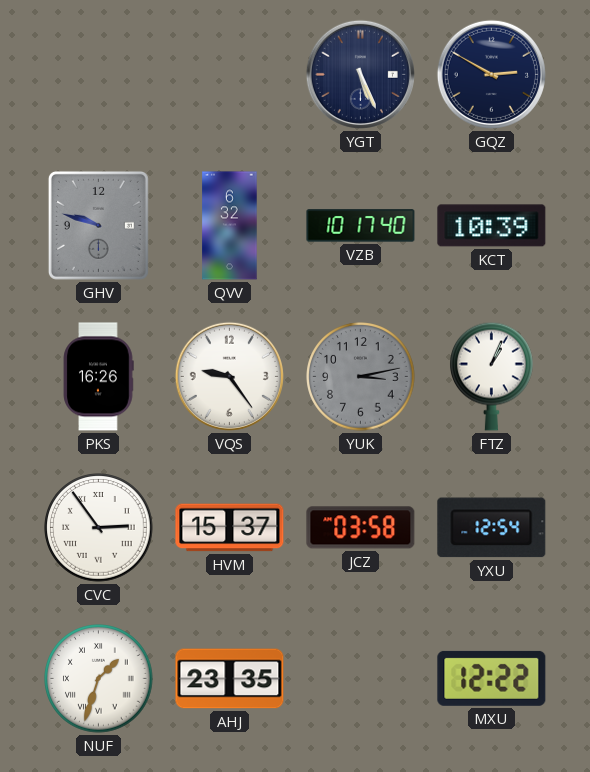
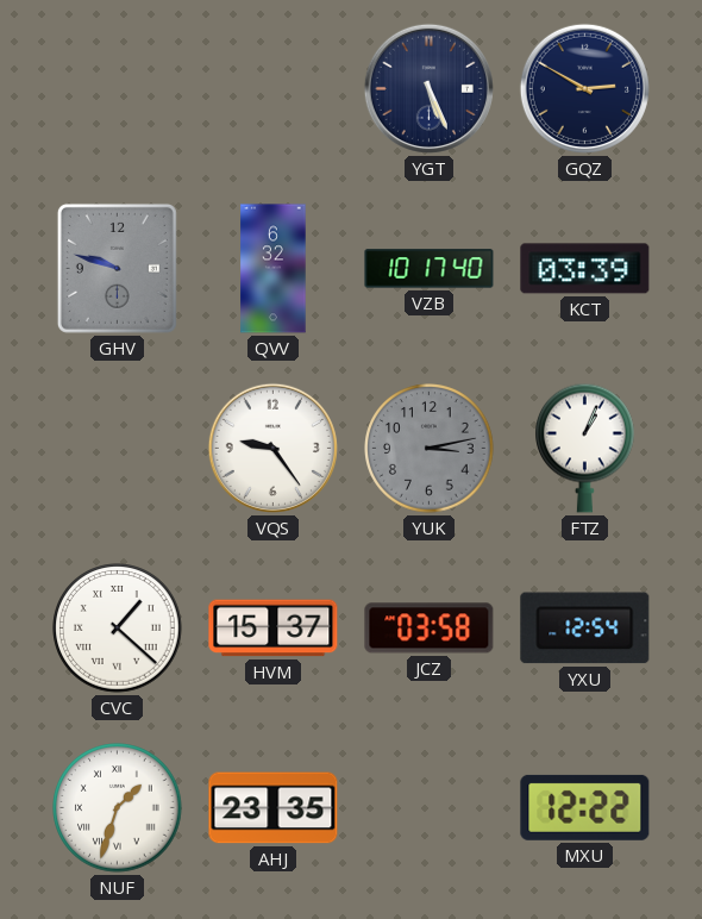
KCT: 10:39 -> 03:39 (585, 269)
PKS: 16:26 -> none (98, 377)
CVC: 2:54 -> 1:22 (118, 629)
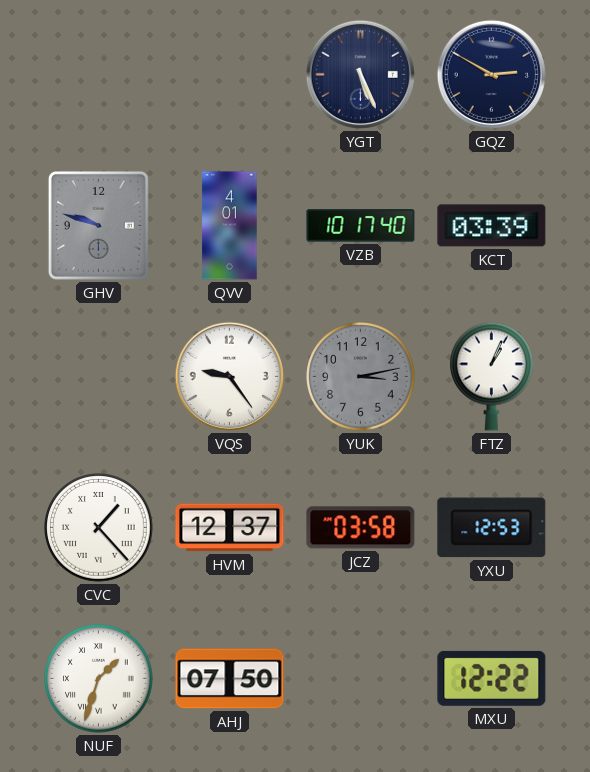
QVV: 6:32 -> 4:01 (230, 226)
CVC: 1:22 -> 1:23 (99, 528)
HVM: 15:37 -> 12:37 (230, 528)
YXU: 12:54 -> 12:53 (492, 528)
AHJ: 23:35 -> 07:50 (230, 679)
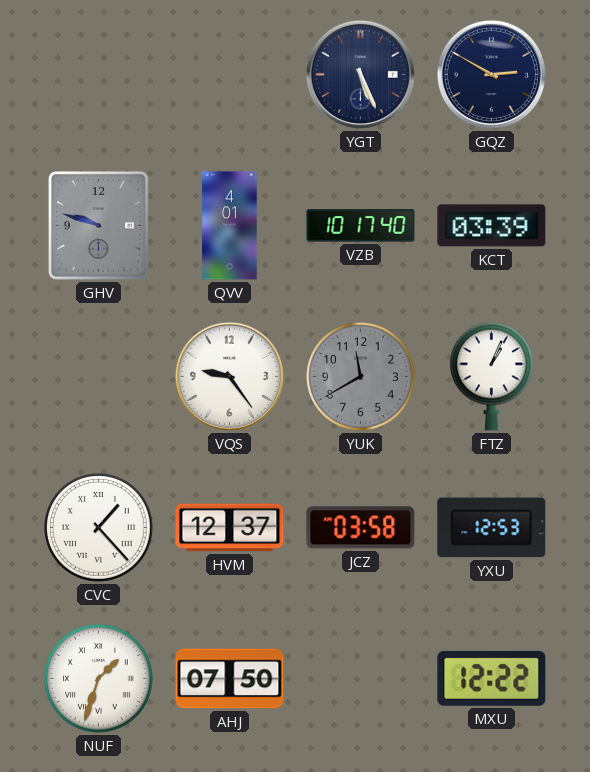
YUK: 3:13 -> 11:40 (361, 377)
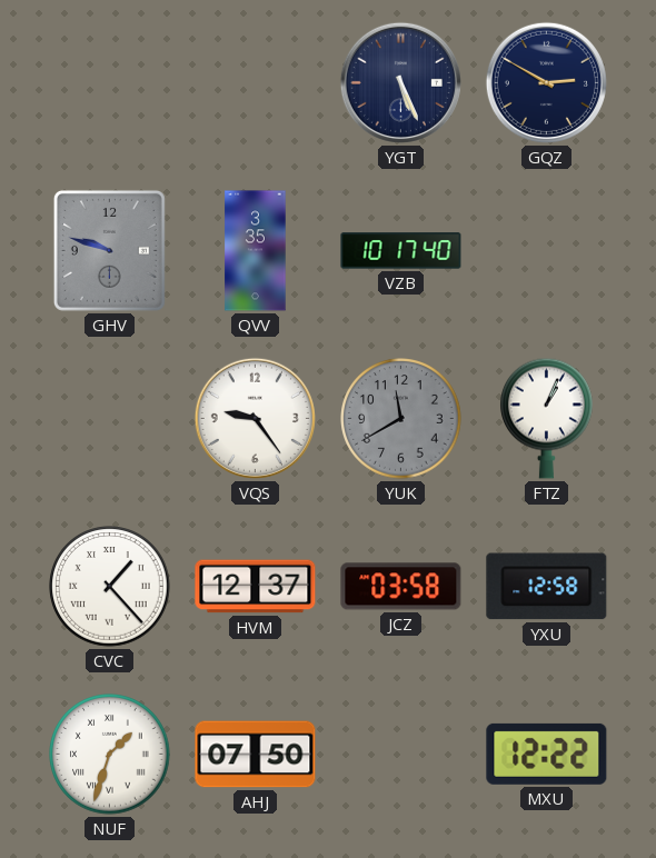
QVV: 4:01 -> 3:35 (256, 251)
KCT: 03:39 -> none (492, 226)
YXU: 12:53 -> 12:58 (547, 587)
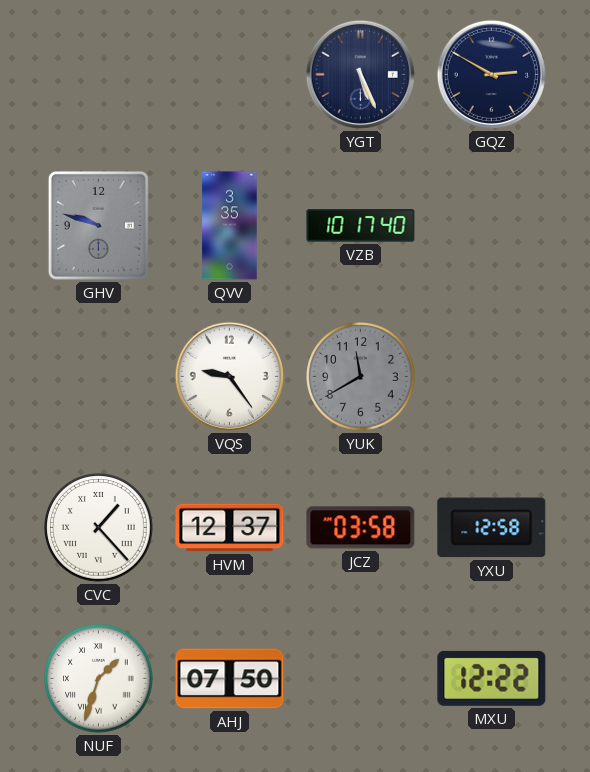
FTZ: 1:04 -> none (547, 418)
